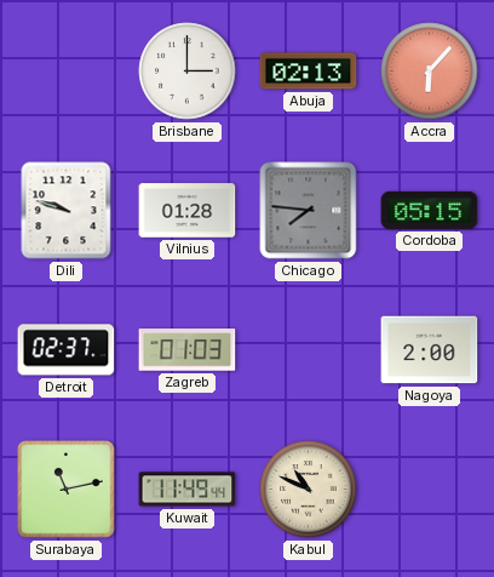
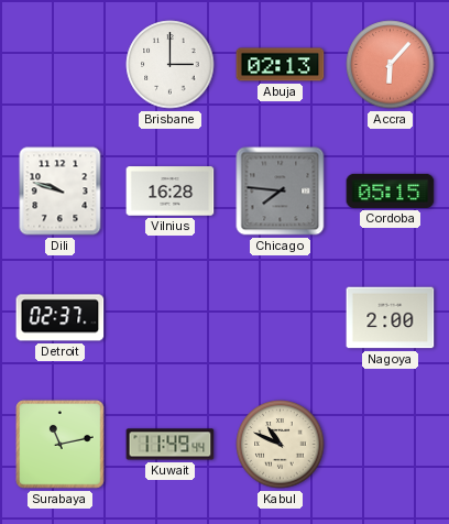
Vilnius: 01:28 -> 16:28 (171, 192)
Zagreb: 01:03 -> none (188, 350)
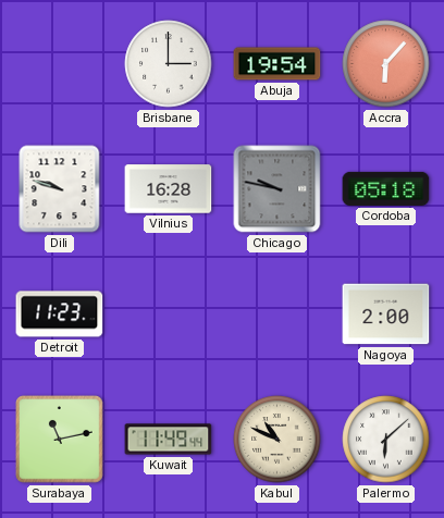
Abuja: 02:13 -> 19:54 (277, 64)
Chicago: 7:46 -> 9:47 (277, 189)
Cordoba: 05:15 -> 05:18 (386, 188)
Detroit: 02:37 -> 11:23 (60, 314)
Palermo: none -> 6:08 (386, 440)
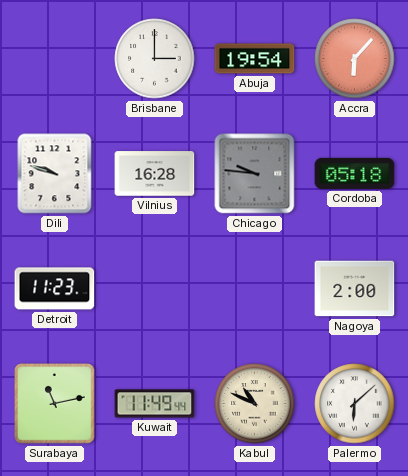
Chicago: 9:47 -> 9:46 (255, 174)
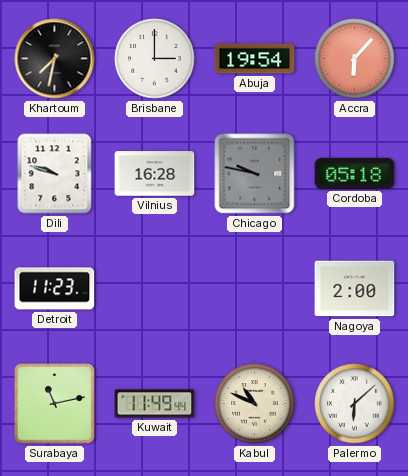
Khartoum: none -> 7:32 (55, 59)
Chicago: 9:46 -> 9:47 (255, 174)
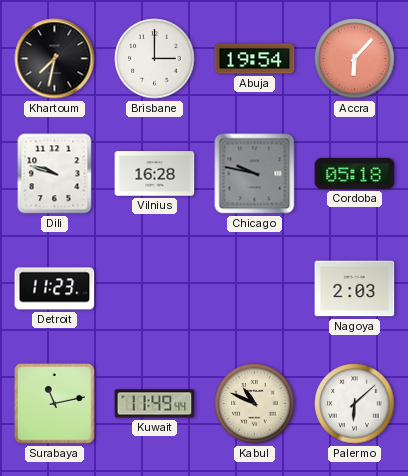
Nagoya: 2:00 -> 2:03 (355, 289)
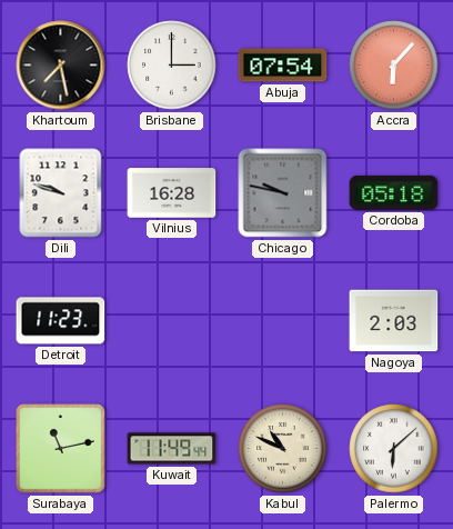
Khartoum: 7:32 -> 7:28 (61, 66)
Abuja: 19:54 -> 07:54 (283, 66)
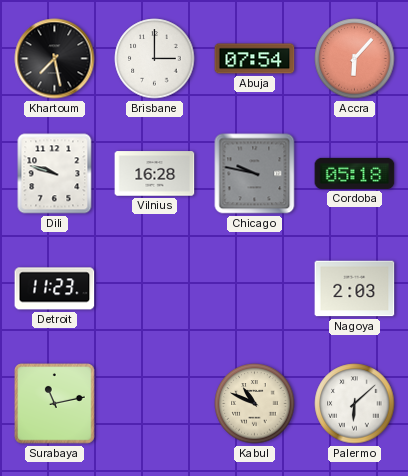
Kuwait: 11:49 -> none (172, 449)
